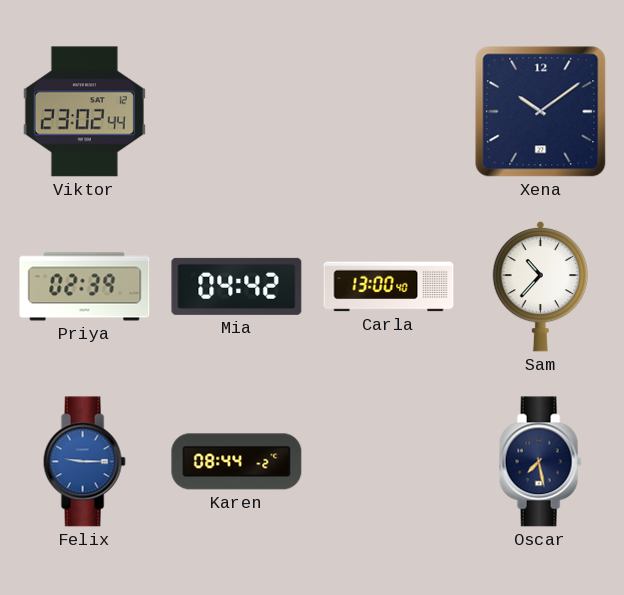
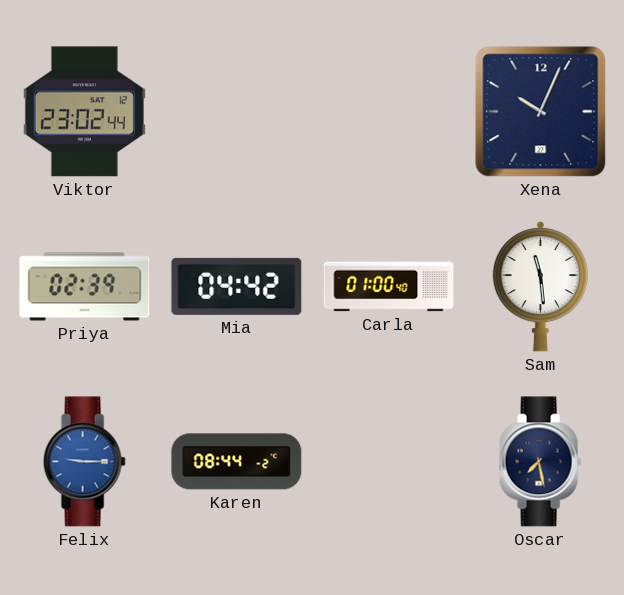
Xena: 10:09 -> 10:04 (541, 112)
Carla: 13:00 -> 01:00 (389, 287)
Sam: 10:37 -> 11:29 (541, 286)
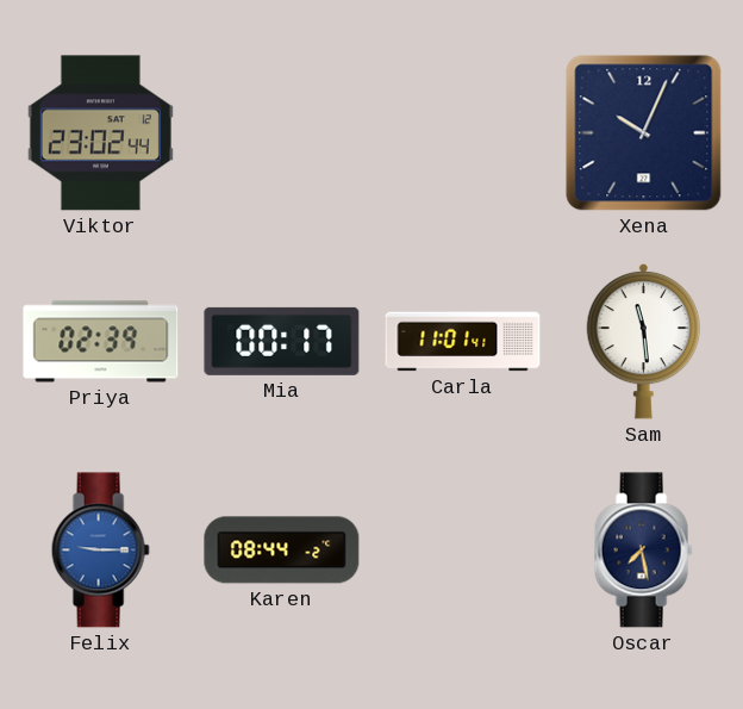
Mia: 04:42 -> 00:17 (282, 341)
Carla: 01:00 -> 11:01 (463, 342)
